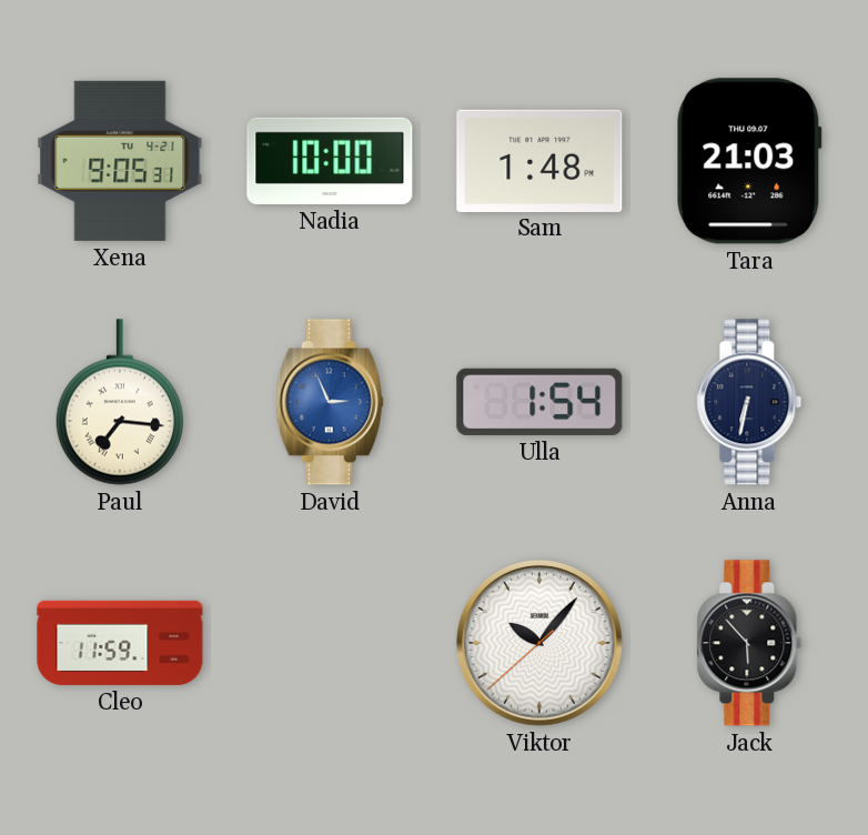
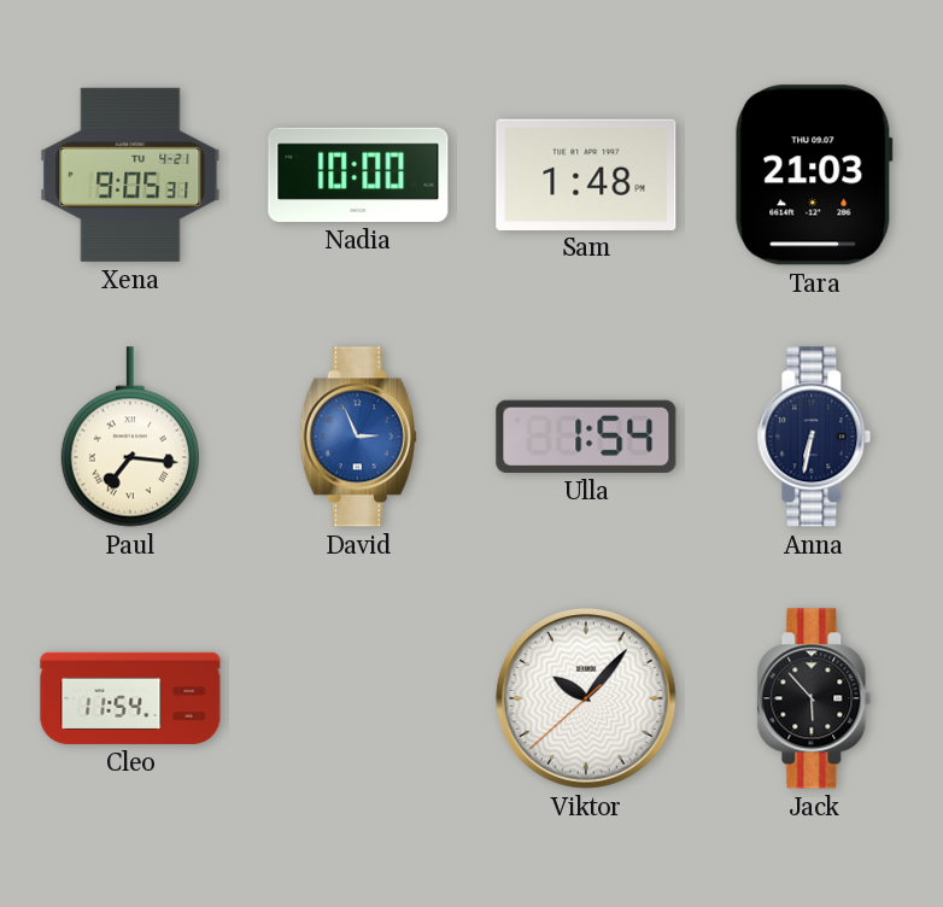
Cleo: 11:59 -> 11:54 (130, 698)
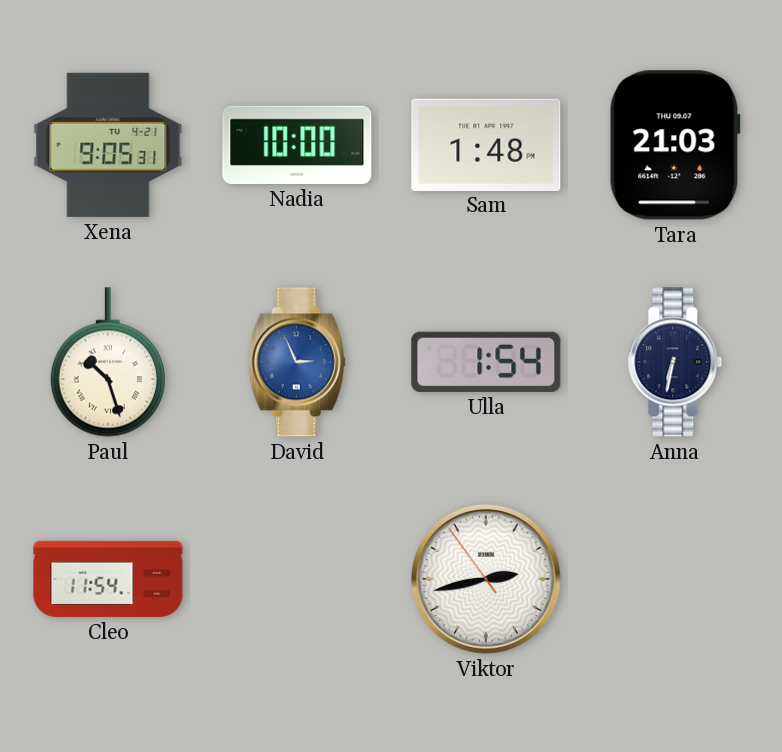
Paul: 7:16 -> 10:27 (108, 362)
Viktor: 10:06 -> 2:42 (486, 579)
Jack: 5:53 -> none (814, 698)
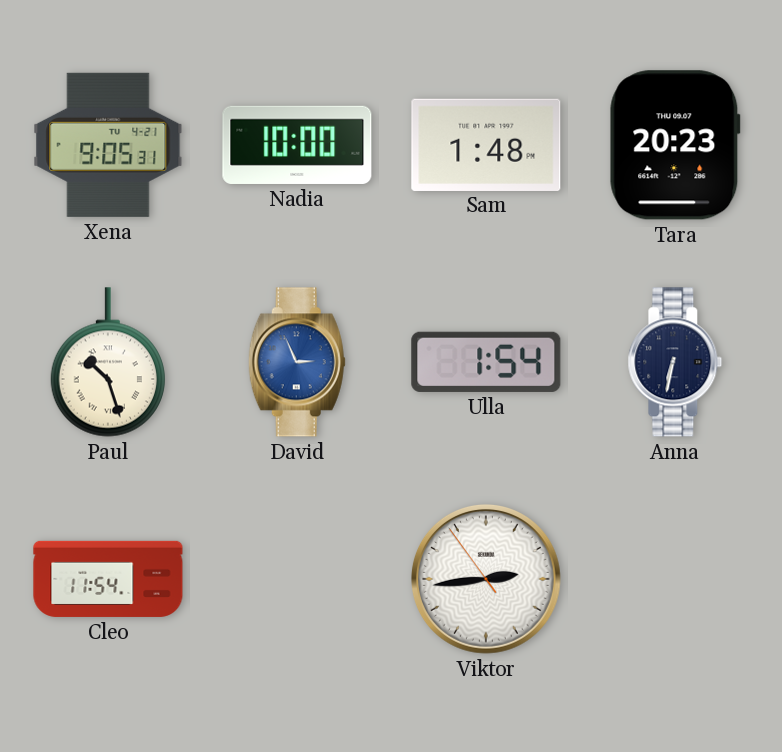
Tara: 21:03 -> 20:23 (675, 145)
Viktor: 2:42 -> 2:43 (486, 579)
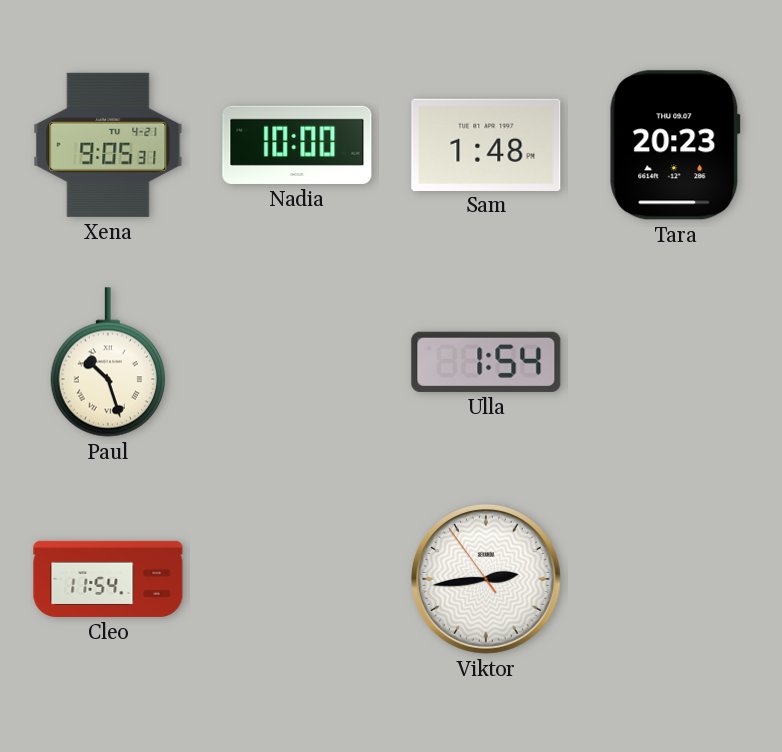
David: 2:56 -> none (297, 362)
Anna: 6:32 -> none (675, 362)
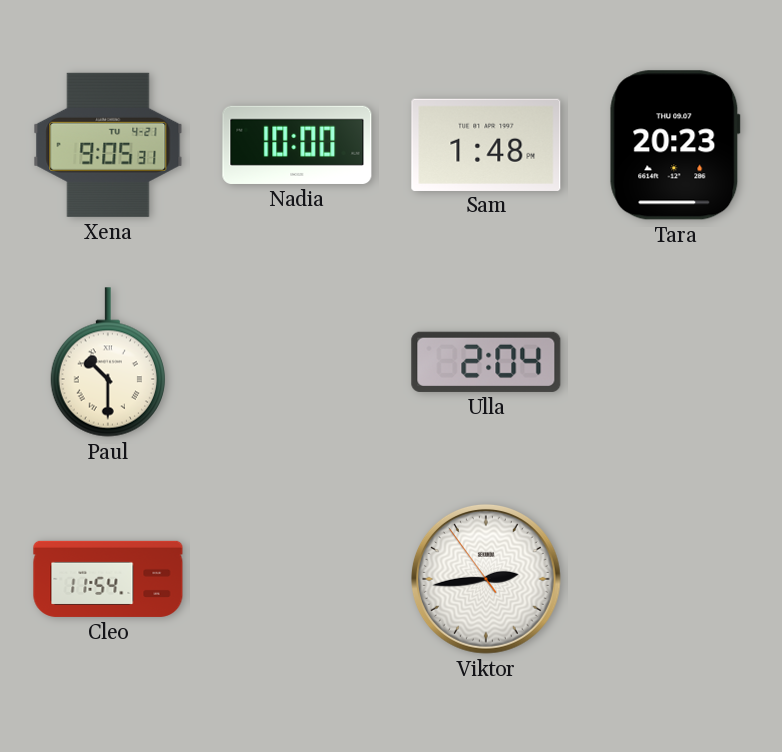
Paul: 10:27 -> 10:30 (108, 362)
Ulla: 1:54 -> 2:04 (486, 362)
